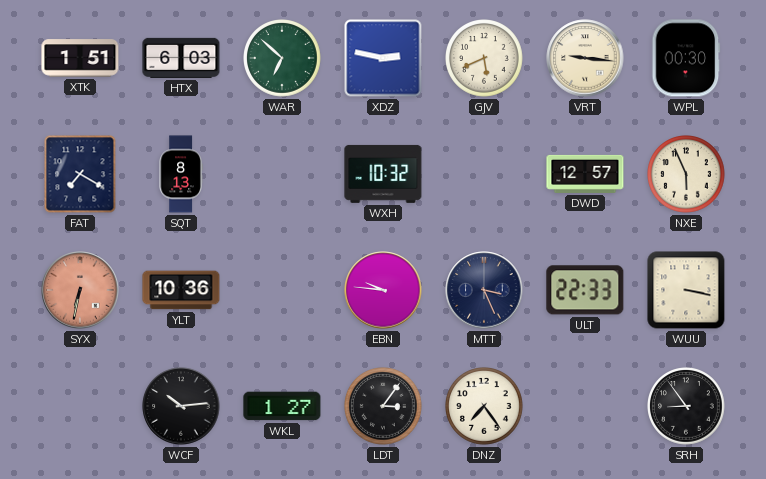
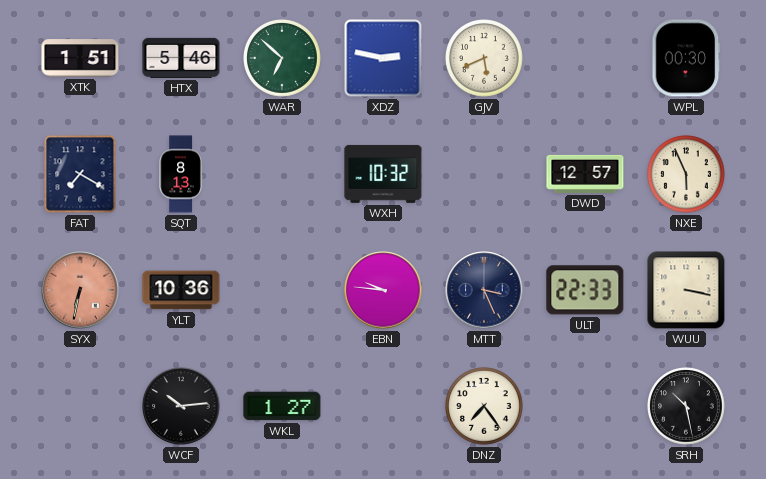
HTX: 6:03 -> 5:46 (181, 58)
VRT: 9:16 -> none (585, 58)
LDT: 3:06 -> none (384, 407)
SRH: 8:54 -> 10:28 (687, 407)
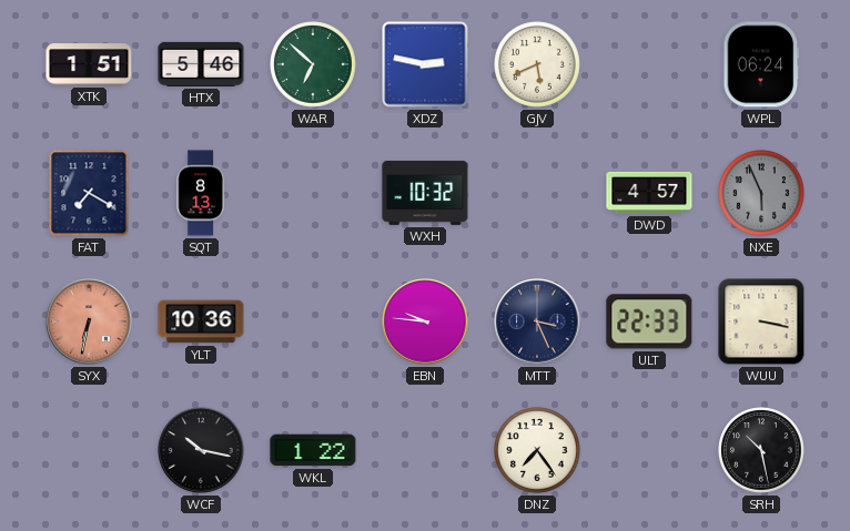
WPL: 00:30 -> 06:24 (761, 64)
DWD: 12:57 -> 4:57 (649, 193)
NXE dial: cream -> grey (762, 194)
WCF: 10:14 -> 10:17 (201, 450)
WKL: 1:27 -> 1:22 (313, 450)
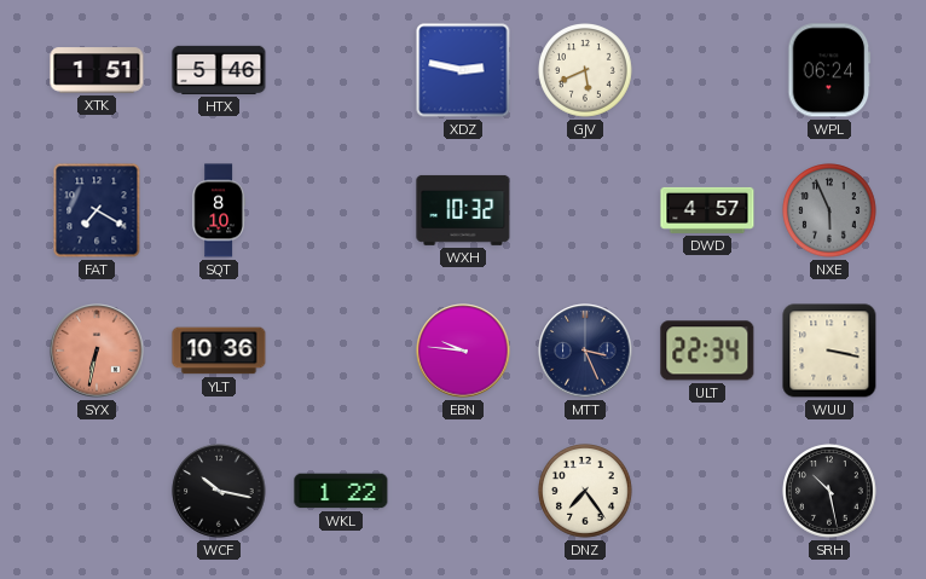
WAR: 6:52 -> none (314, 65)
SQT: 8:13 -> 8:10 (219, 210)
ULT: 22:33 -> 22:34 (707, 351)
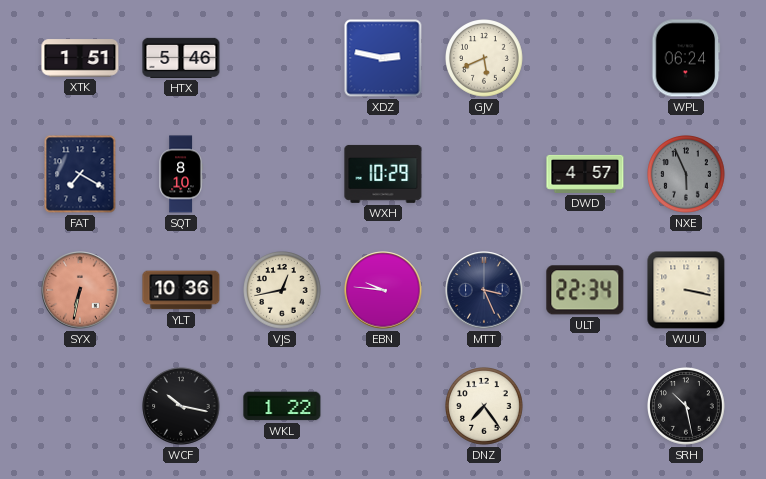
WXH: 10:32 -> 10:29 (383, 174)
VJS: none -> 12:43 (283, 291)
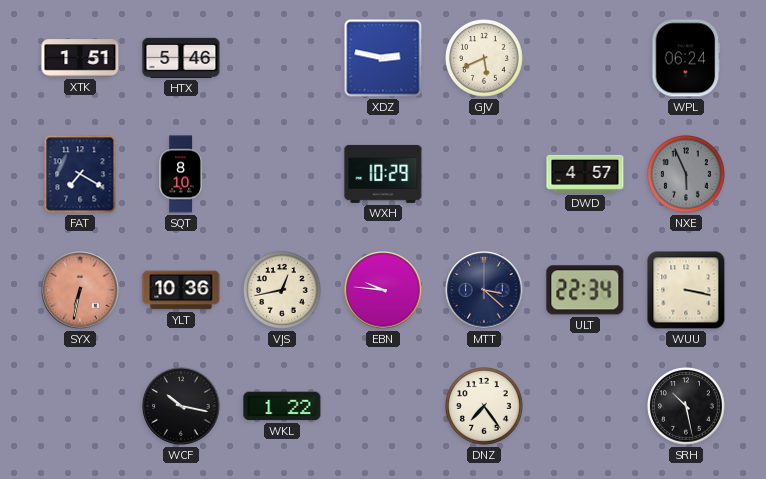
MTT: 3:26 -> 3:22 (484, 290)
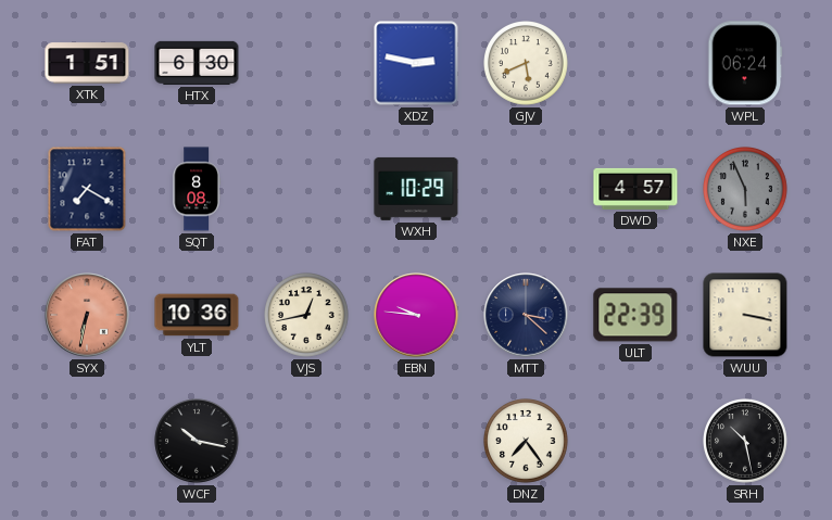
HTX: 5:46 -> 6:30 (197, 63)
SQT: 8:10 -> 8:08 (197, 189)
ULT: 22:34 -> 22:39 (635, 315)
WKL: 1:22 -> none (282, 406)
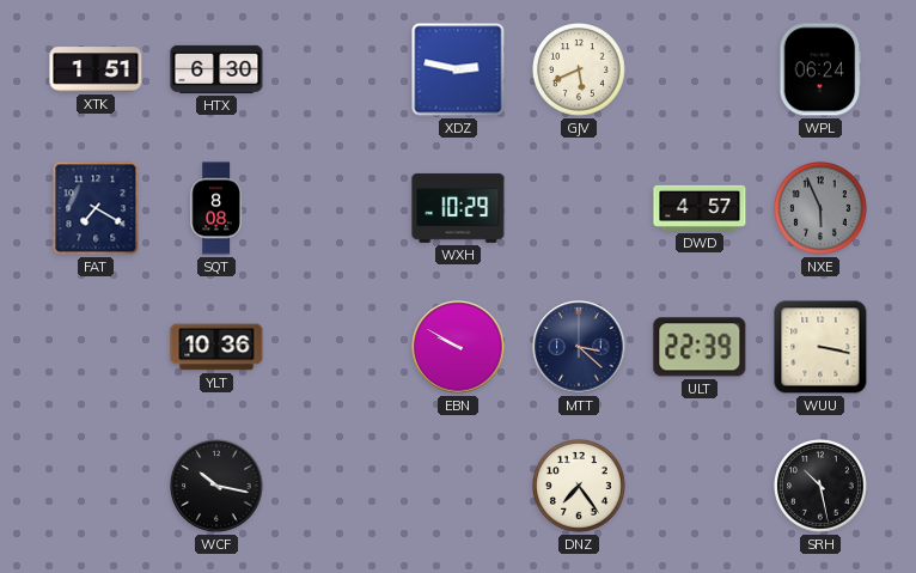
SYX: 6:32 -> none (87, 315)
VJS: 12:43 -> none (307, 316)
EBN: 9:46 -> 9:50 (458, 347)
